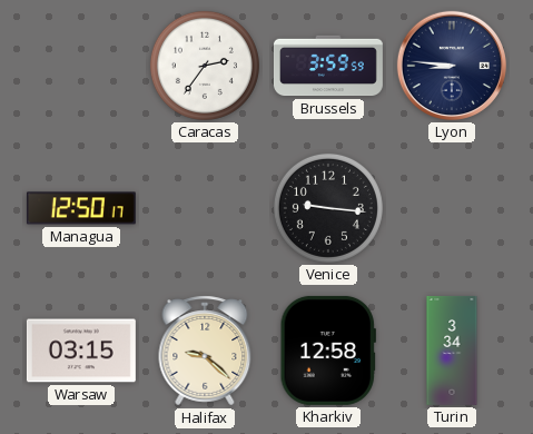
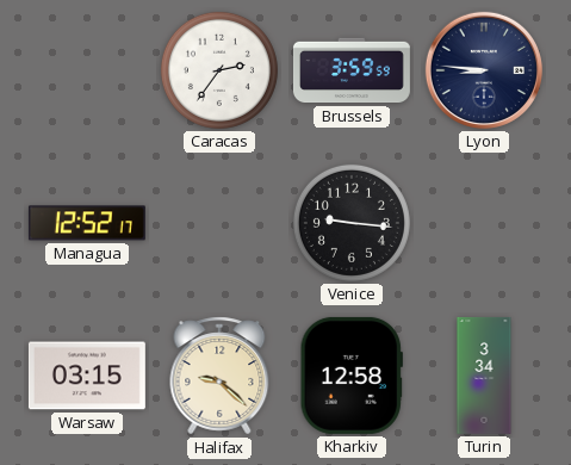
Managua: 12:50 -> 12:52 (87, 223)
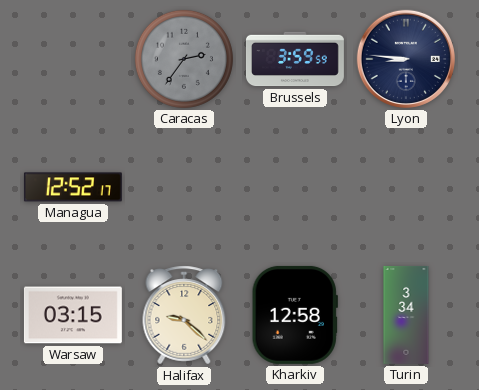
Caracas dial: white -> grey (184, 59)
Venice: 9:16 -> none (352, 223)
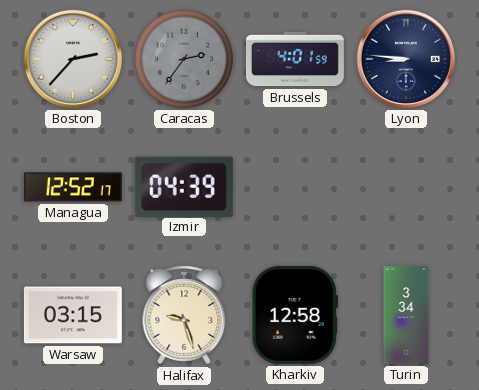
Boston: none -> 2:37 (73, 59)
Brussels: 3:59 -> 4:01 (295, 59)
Izmir: none -> 04:39 (184, 186)
Halifax: 9:22 -> 9:27 (184, 315)
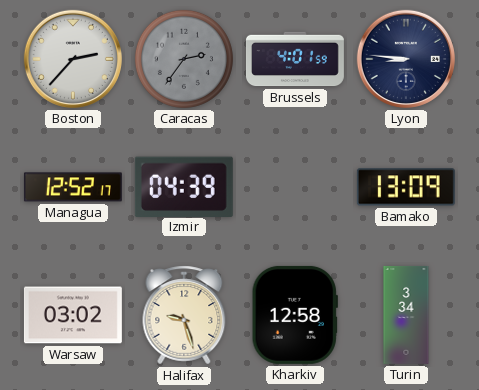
Bamako: none -> 13:09 (406, 187)
Warsaw: 03:15 -> 03:02 (73, 315)
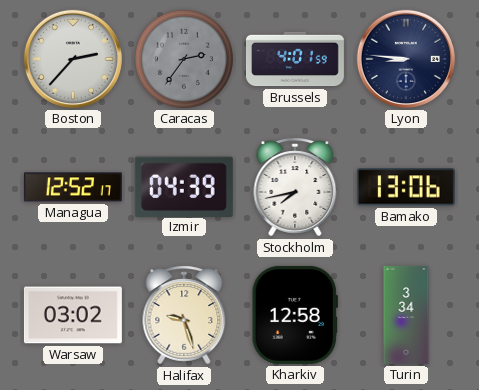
Stockholm: none -> 7:43 (295, 187)
Bamako: 13:09 -> 13:06 (406, 187)
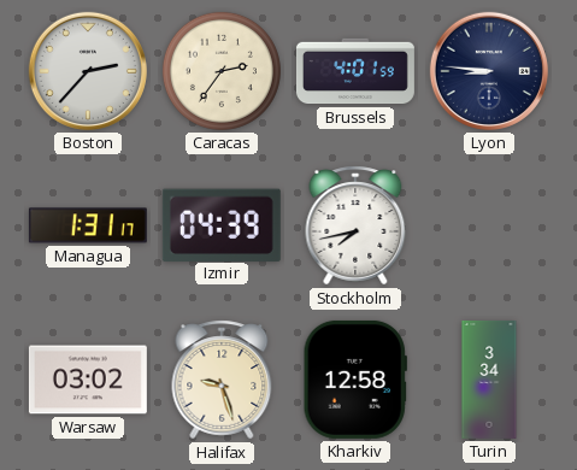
Caracas dial: grey -> cream (222, 71)
Managua: 12:52 -> 1:31 (88, 225)
Bamako: 13:06 -> none (406, 187)
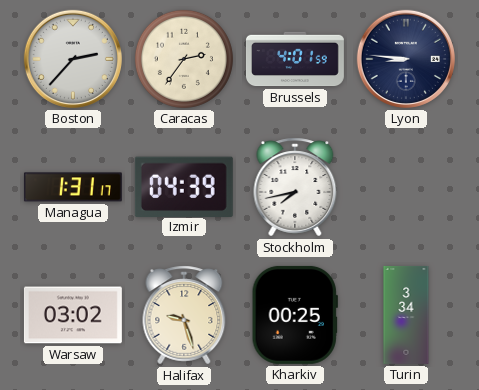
Kharkiv: 12:58 -> 00:25 (295, 315)
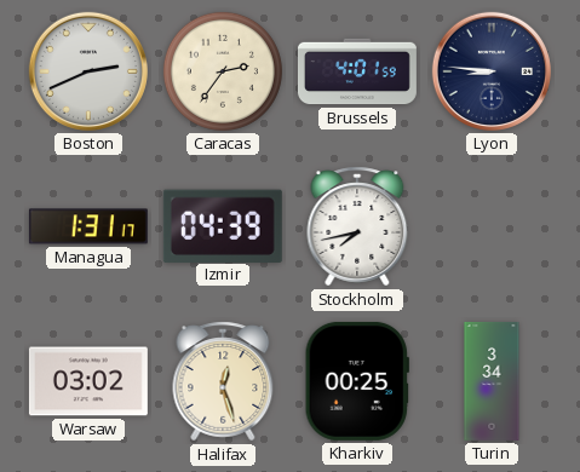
Boston: 2:37 -> 2:41 (88, 71)
Halifax: 9:27 -> 12:27 (223, 381)
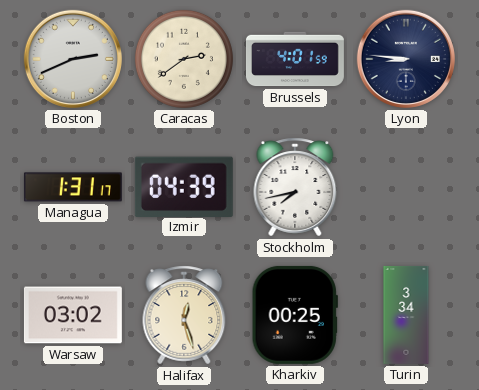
Caracas: 2:36 -> 2:39 (184, 59)
